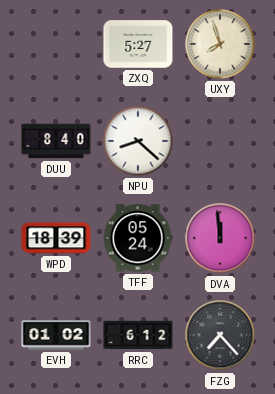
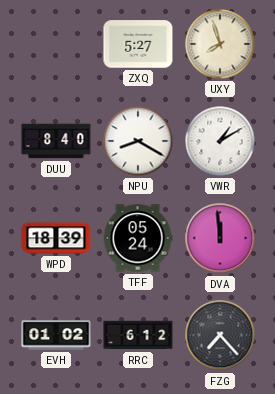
NPU: 8:22 -> 8:20 (138, 141)
VWR: none -> 1:10 (220, 141)
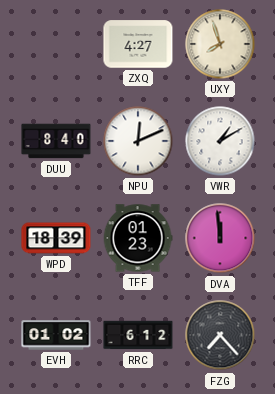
ZXQ: 5:27 -> 4:27 (138, 44)
NPU: 8:20 -> 12:11 (138, 141)
TFF: 05:24 -> 01:23 (138, 238)
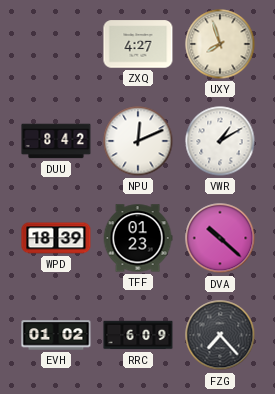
DUU: 8:40 -> 8:42 (56, 141)
DVA: 11:59 -> 10:22 (220, 238)
RRC: 6:12 -> 6:09 (138, 335)
